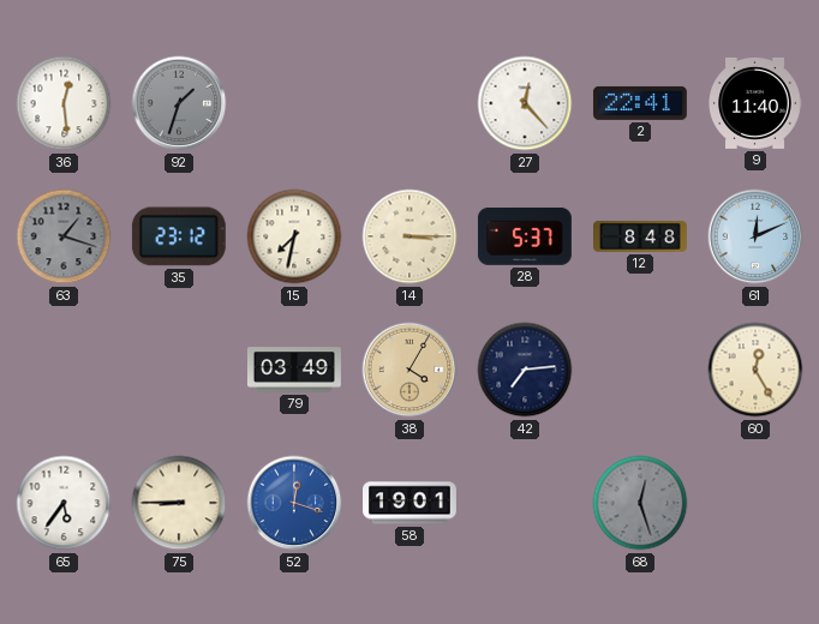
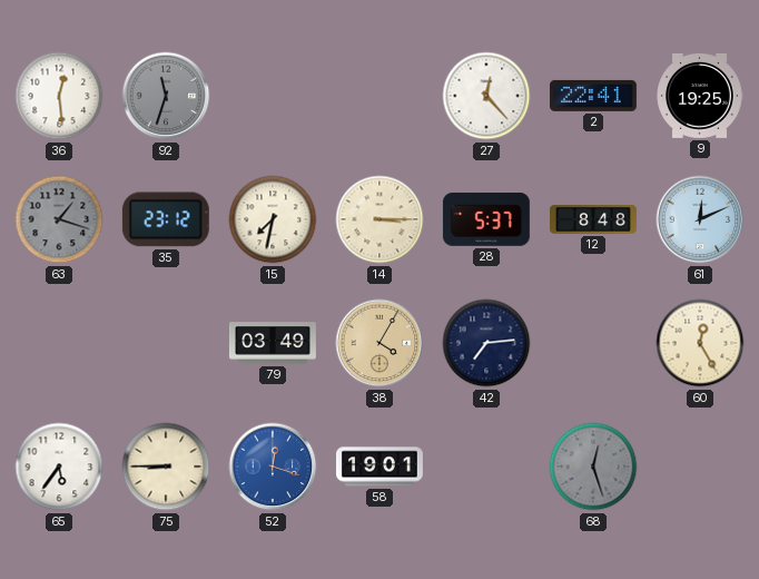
92: 1:33 -> 11:33 (166, 96)
9: 11:40 -> 19:25 (700, 96)
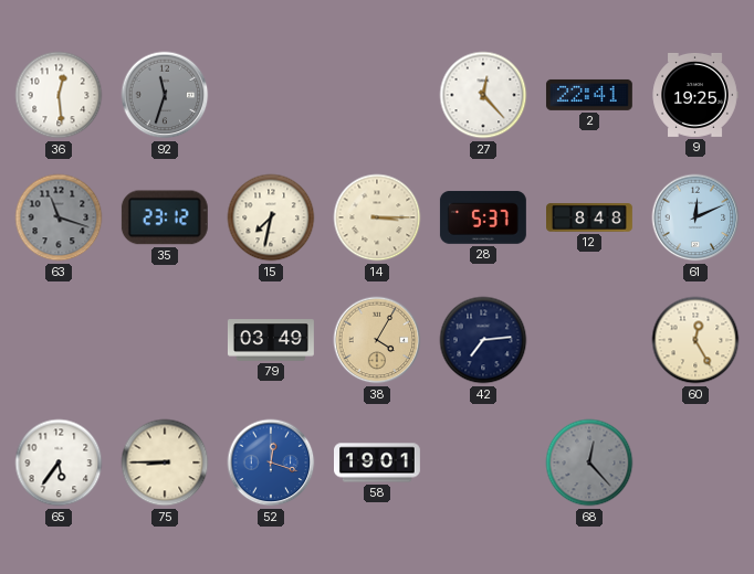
63: 1:18 -> 11:18 (59, 217)
68: 12:27 -> 12:23 (589, 463)
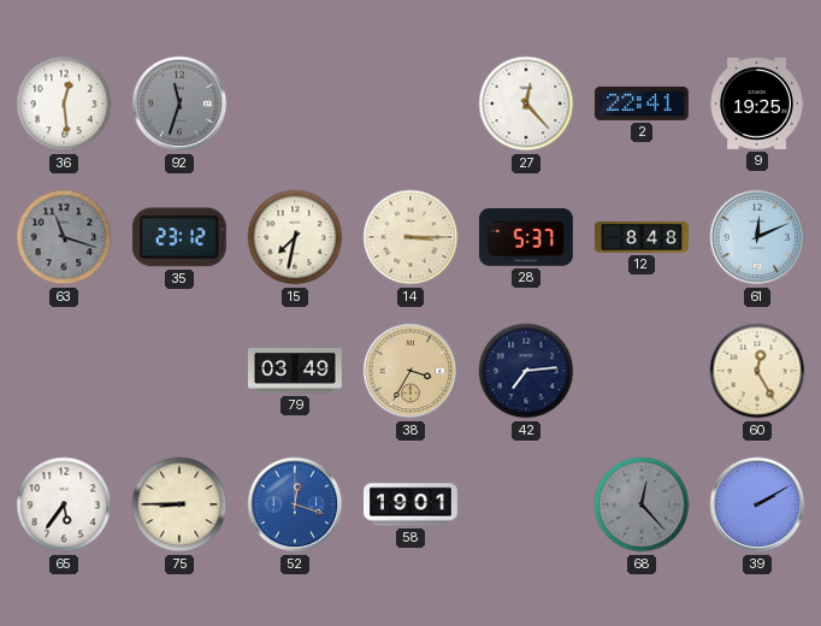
38: 4:05 -> 3:35 (410, 371)
39: none -> 2:10 (757, 504)
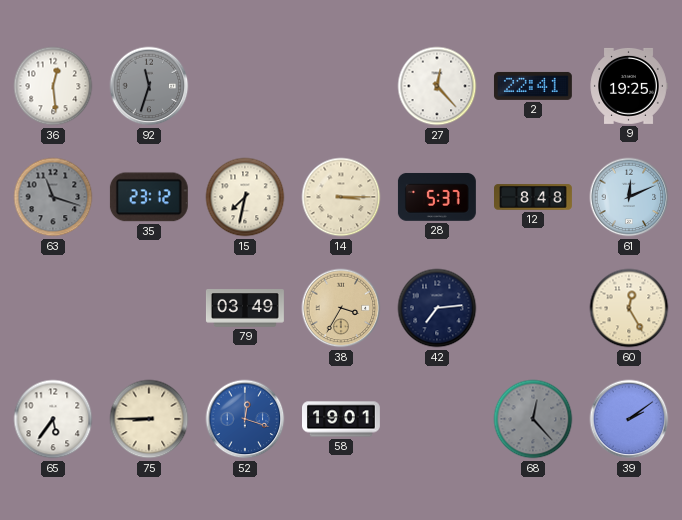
39: 2:10 -> 2:09 (629, 419)
